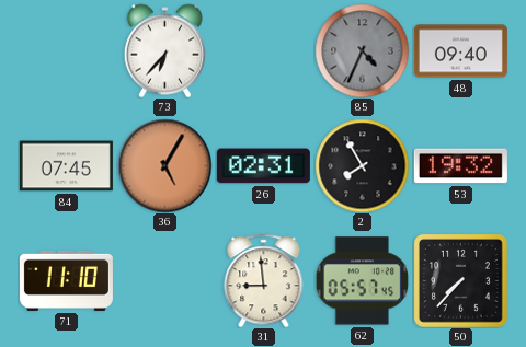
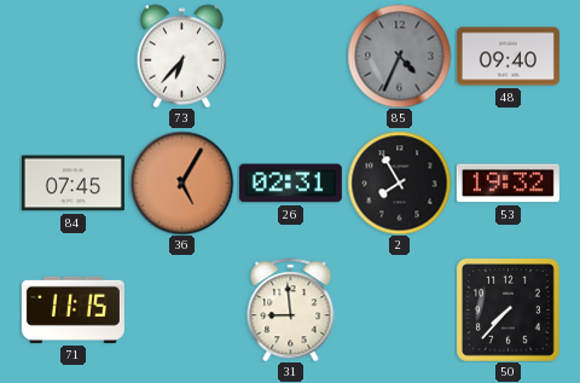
71: 11:10 -> 11:15 (72, 309)
62: 05:57 -> none (362, 281)
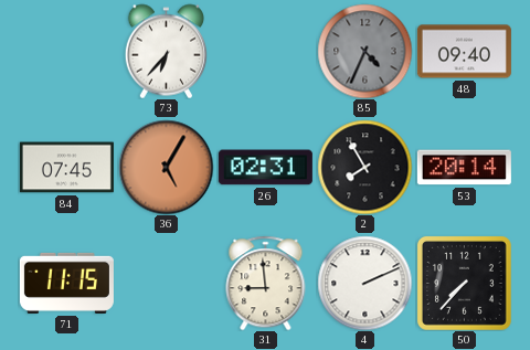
53: 19:32 -> 20:14 (464, 168)
4: none -> 2:11 (364, 283)
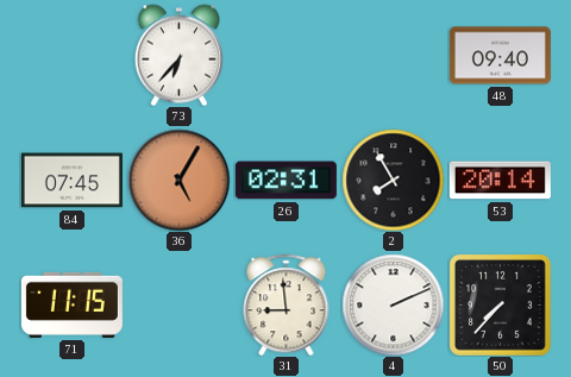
85: 4:34 -> none (364, 51)
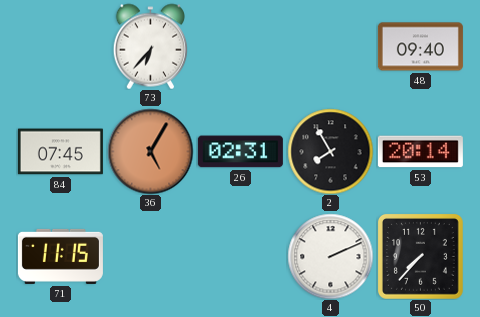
31: 8:59 -> none (287, 304)
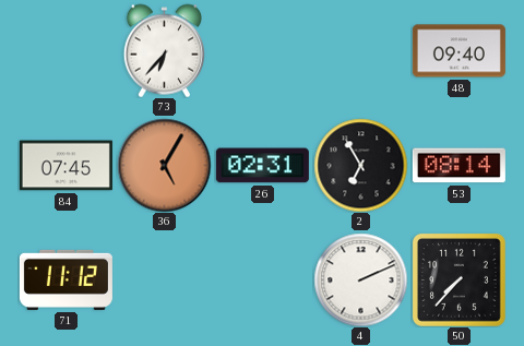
2: 7:55 -> 6:55 (360, 165)
53: 20:14 -> 08:14 (458, 166)
71: 11:15 -> 11:12 (65, 279)
